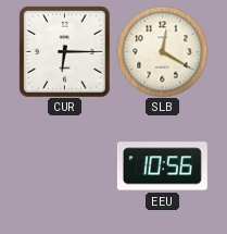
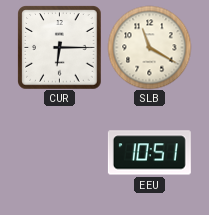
SLB: 12:20 -> 11:20 (149, 47)
EEU: 10:56 -> 10:51 (149, 153)
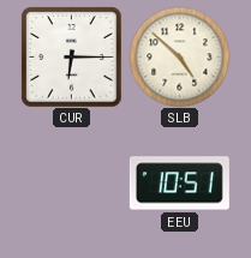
SLB: 11:20 -> 4:52 (179, 56)
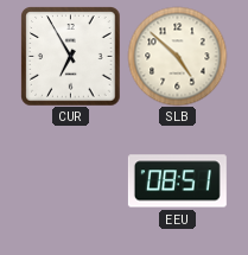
CUR: 6:15 -> 6:55 (70, 56)
EEU: 10:51 -> 08:51 (177, 181)
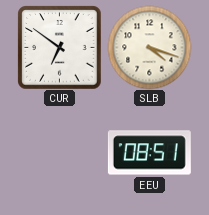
CUR: 6:55 -> 6:51 (59, 47)
SLB: 4:52 -> 4:18 (149, 47)
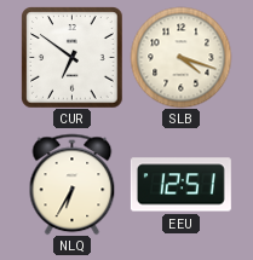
NLQ: none -> 6:35 (73, 184)
EEU: 08:51 -> 12:51 (180, 185)
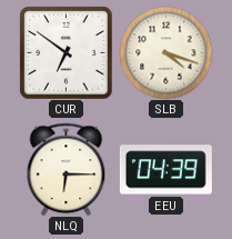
NLQ: 6:35 -> 6:15 (67, 169)
EEU: 12:51 -> 04:39 (165, 170)
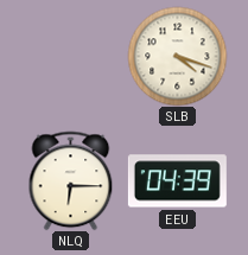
CUR: 6:51 -> none (65, 52)
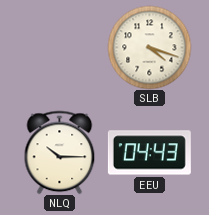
NLQ: 6:15 -> 10:15 (60, 152)
EEU: 04:39 -> 04:43 (149, 153)
